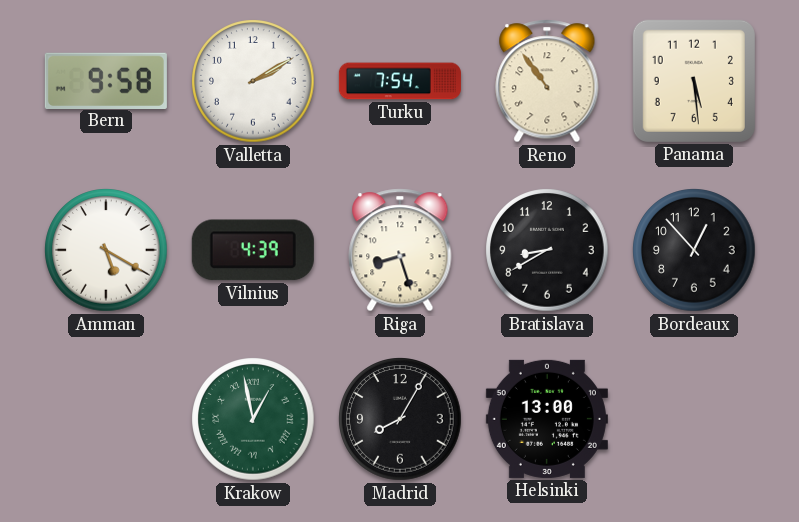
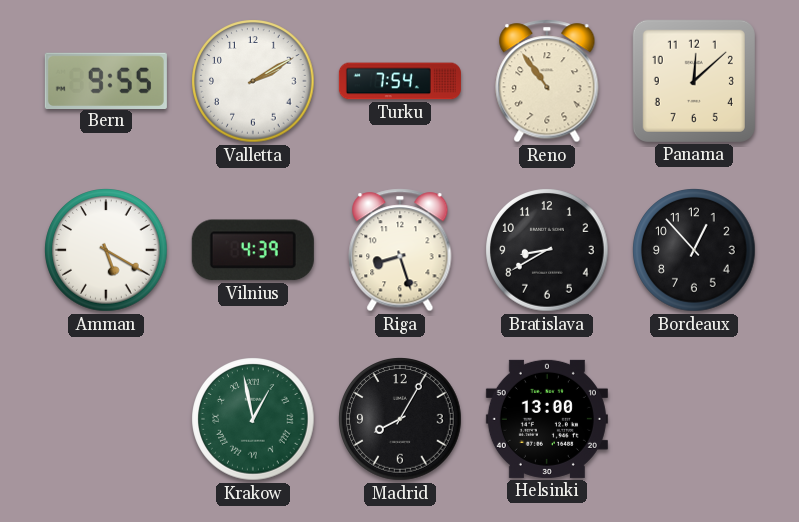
Bern: 9:58 -> 9:55 (106, 80)
Panama: 5:29 -> 12:08 (694, 81)
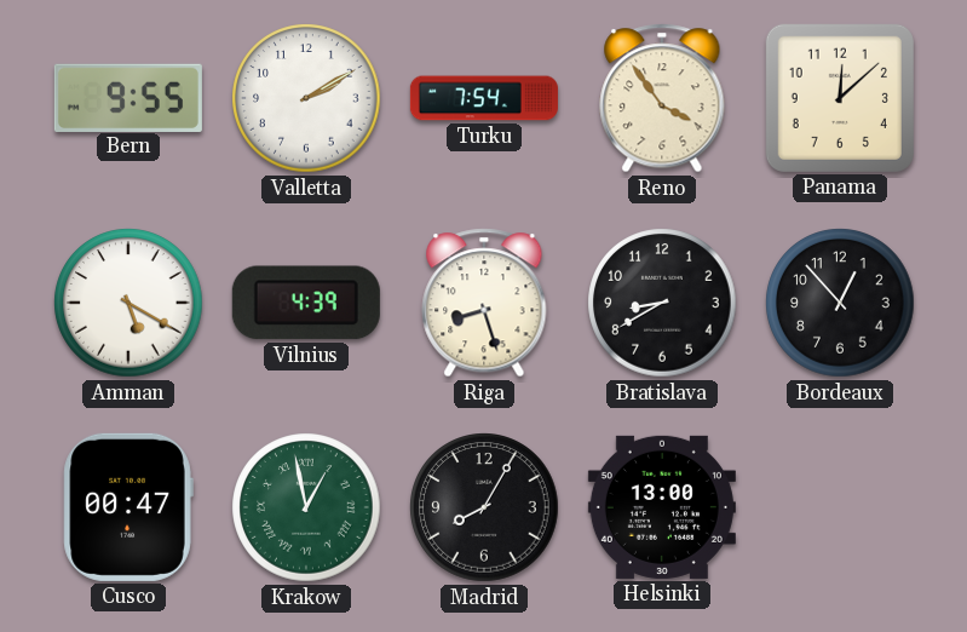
Reno: 10:54 -> 3:54 (662, 98)
Cusco: none -> 00:47 (128, 507)
